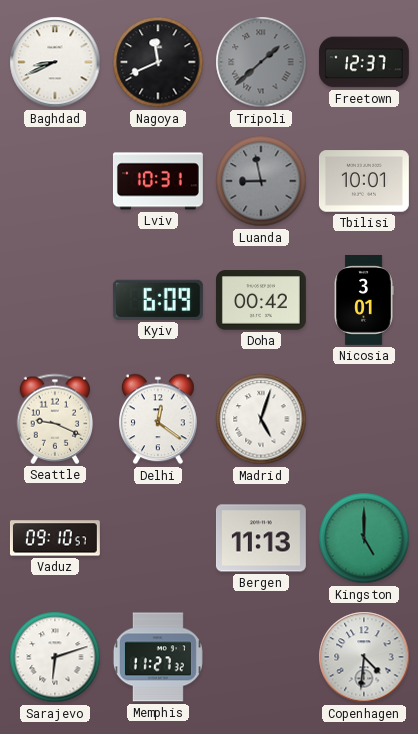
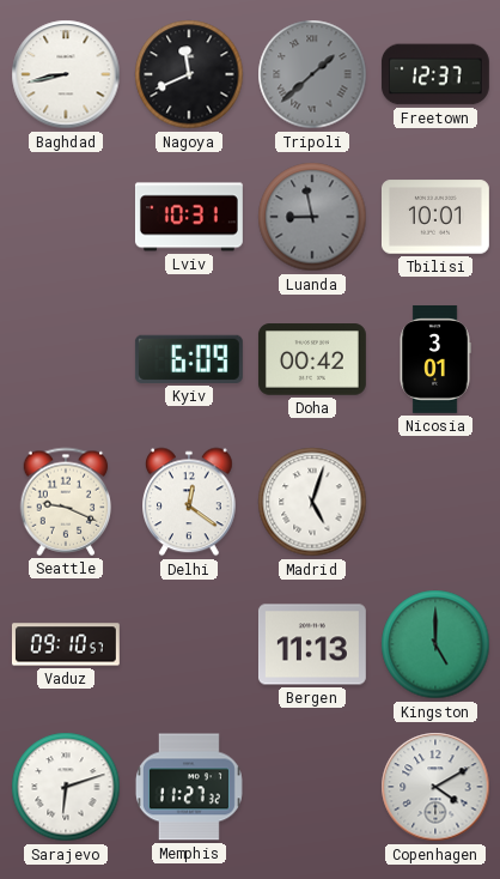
Baghdad: 8:41 -> 8:43 (66, 74)
Copenhagen: 4:31 -> 4:10 (435, 787)
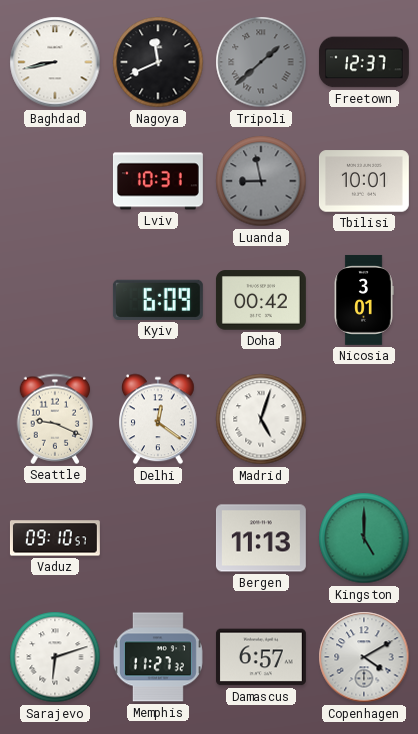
Damascus: none -> 6:57 (261, 657)
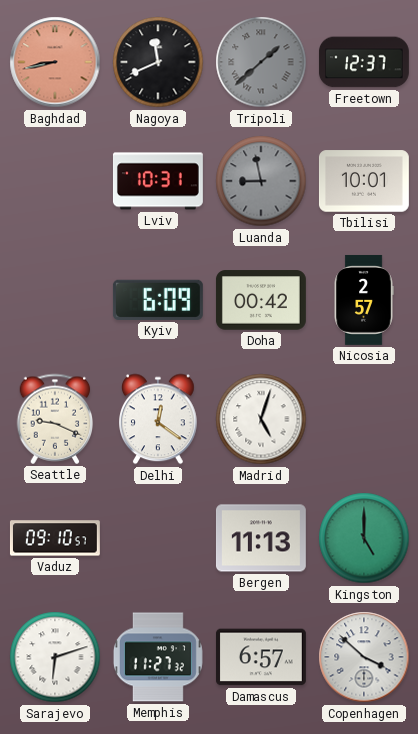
Baghdad dial: white -> salmon (55, 62)
Nicosia: 3:01 -> 2:57 (364, 300)
Copenhagen: 4:10 -> 3:52 (364, 657)
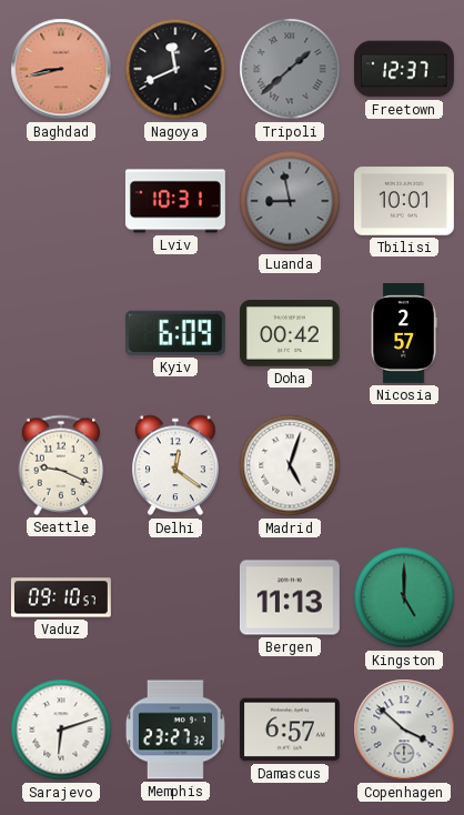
Memphis: 11:27 -> 23:27 (175, 730)
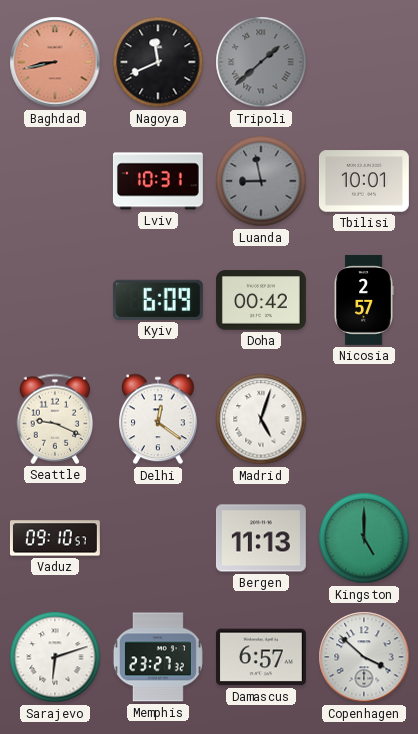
Freetown: 12:37 -> none (404, 69)
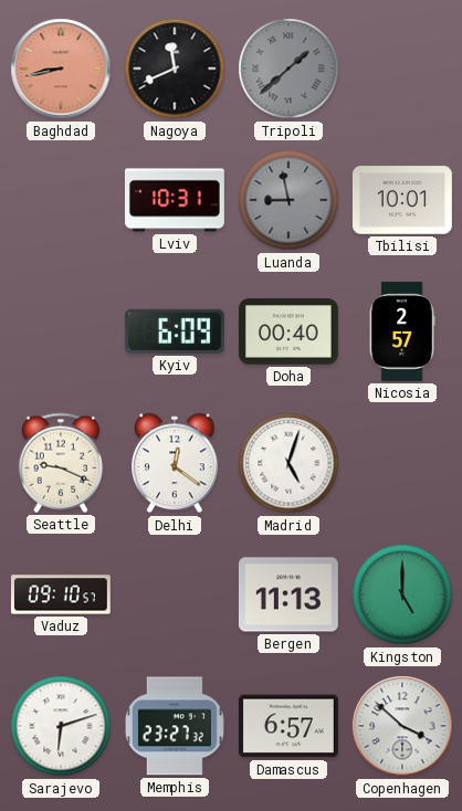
Doha: 00:42 -> 00:40 (288, 331)
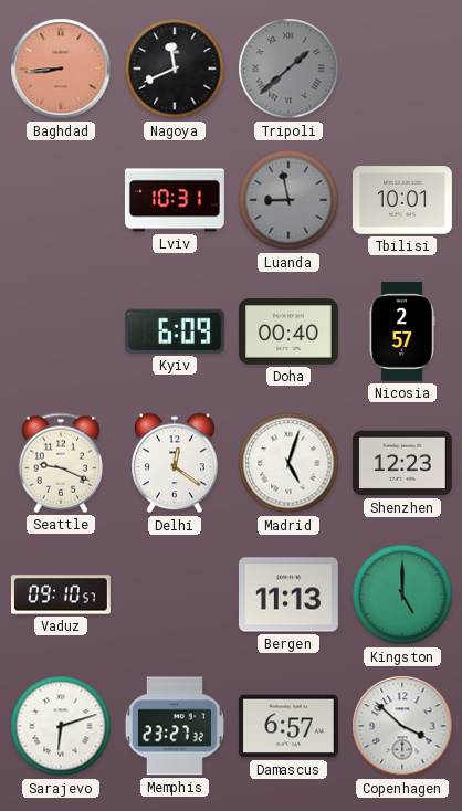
Baghdad: 8:43 -> 8:44 (61, 69)
Shenzhen: none -> 12:23 (402, 463)
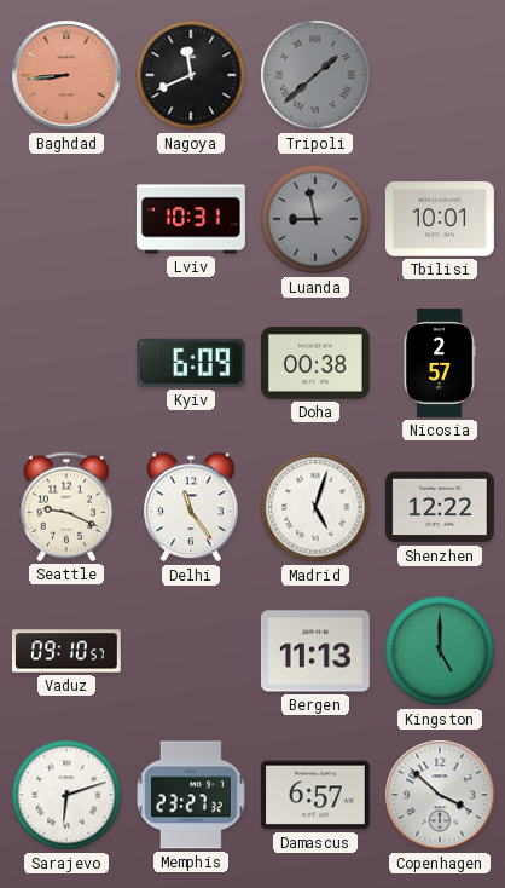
Doha: 00:40 -> 00:38 (315, 363)
Delhi: 12:21 -> 11:24 (192, 507)
Shenzhen: 12:23 -> 12:22 (440, 507)
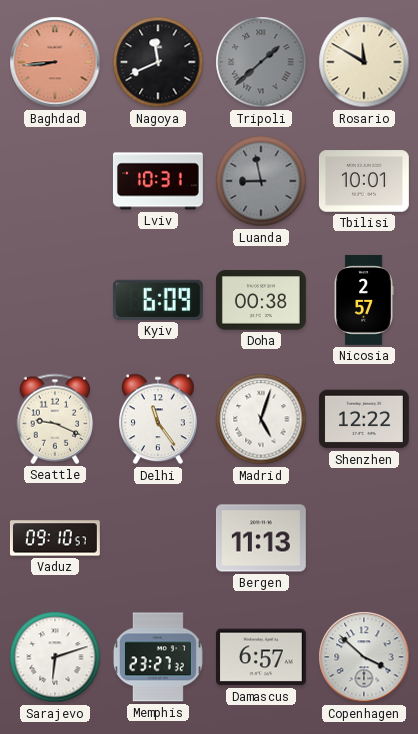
Rosario: none -> 11:50 (364, 62)
Kingston: 5:00 -> none (440, 651)
